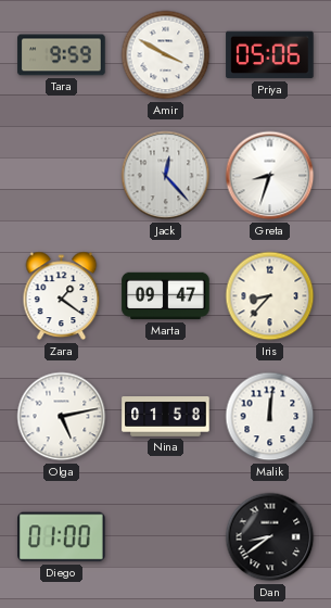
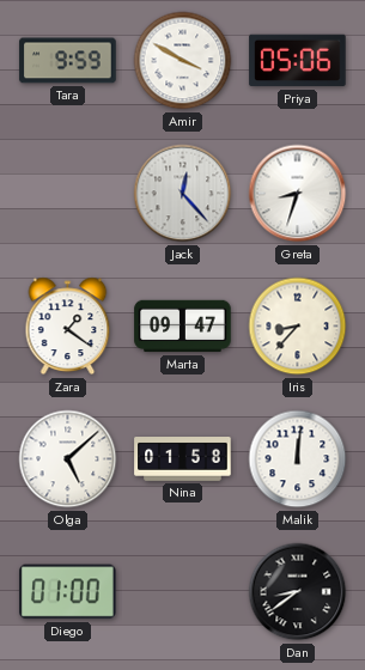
Olga: 5:13 -> 5:08 (68, 459)
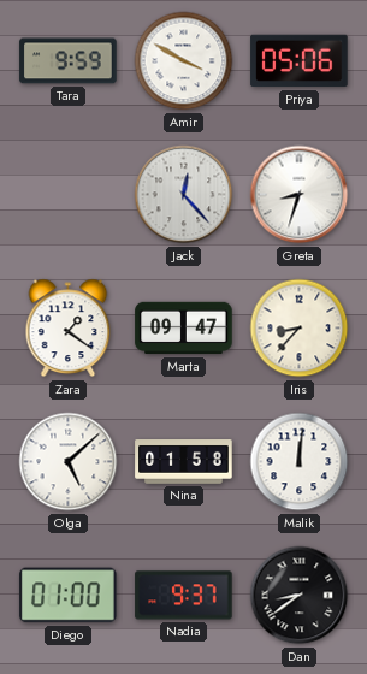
Nadia: none -> 9:37 (184, 596)
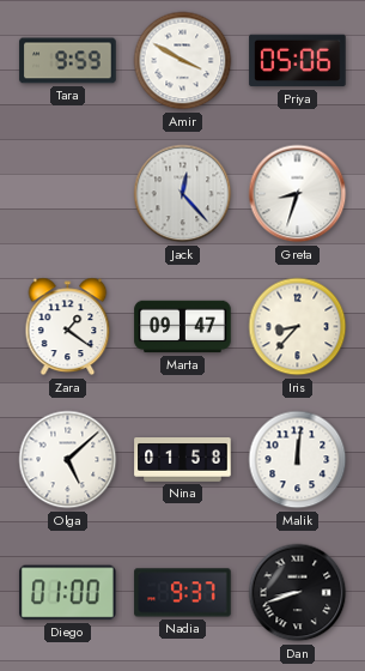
Dan: 8:39 -> 8:42 (298, 593)
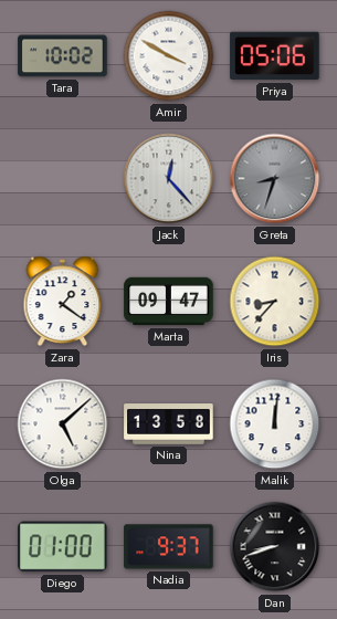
Tara: 9:59 -> 10:02 (63, 56)
Greta dial: white -> grey (275, 179)
Nina: 01:58 -> 13:58 (169, 424)
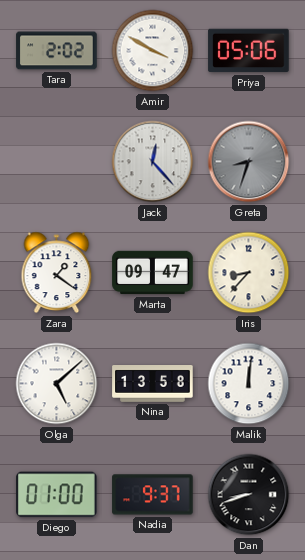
Tara: 10:02 -> 2:02 (57, 51)
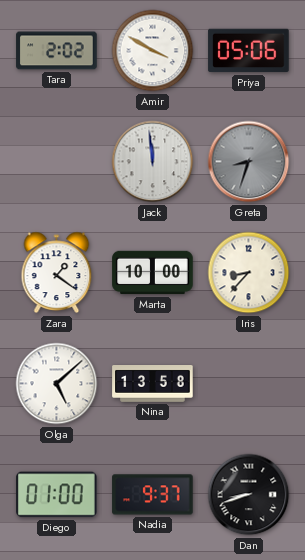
Jack: 12:23 -> 11:59 (153, 162)
Marta: 09:47 -> 10:00 (153, 273)
Malik: 12:01 -> none (249, 384)
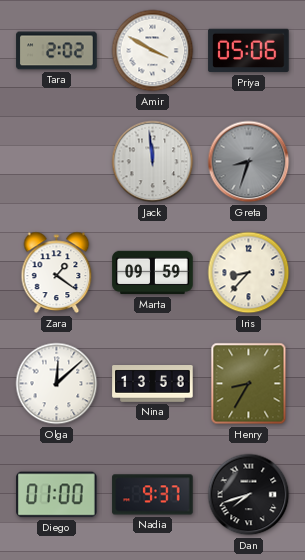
Marta: 10:00 -> 09:59 (153, 273)
Olga: 5:08 -> 12:08 (57, 384)
Henry: none -> 8:35 (249, 384)
Dan: 8:42 -> 7:42 (249, 495)
